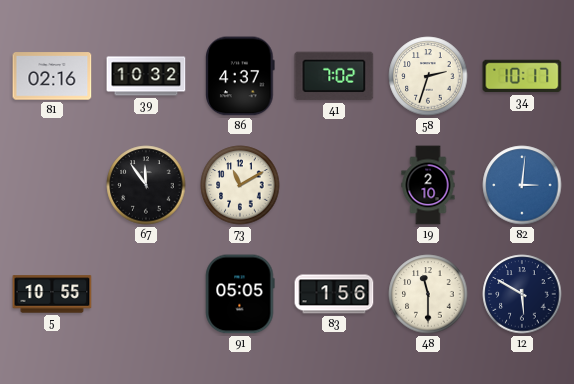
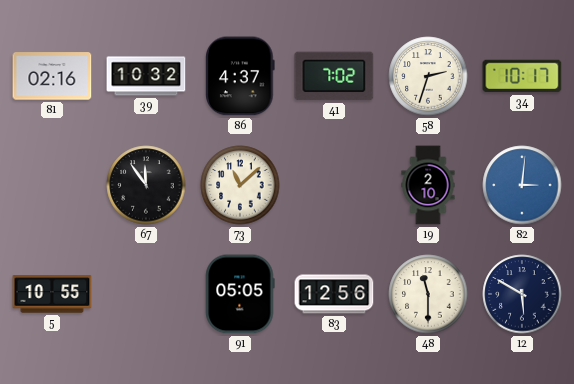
73: 11:10 -> 11:08 (240, 185)
83: 1:56 -> 12:56 (334, 294)
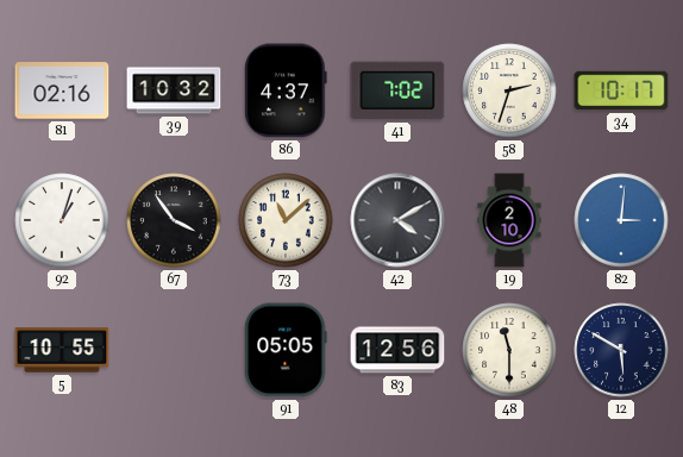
92: none -> 1:03 (62, 220)
67: 11:54 -> 3:54 (174, 220)
42: none -> 4:10 (397, 220)
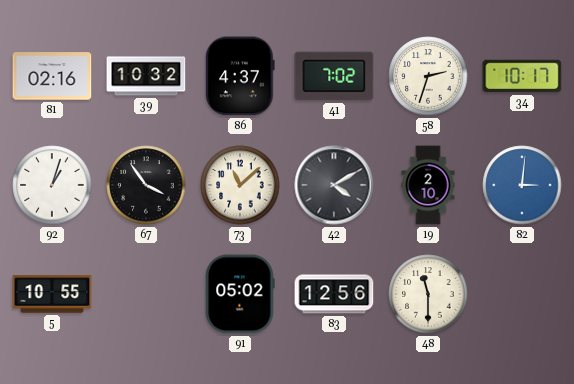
91: 05:05 -> 05:02 (240, 294)
12: 5:50 -> none (621, 350)
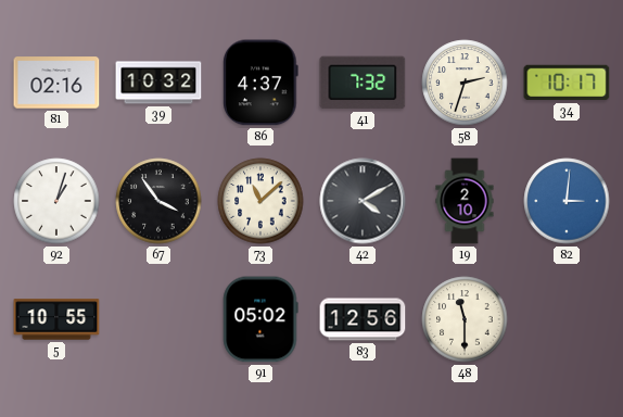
41: 7:02 -> 7:32 (363, 83)
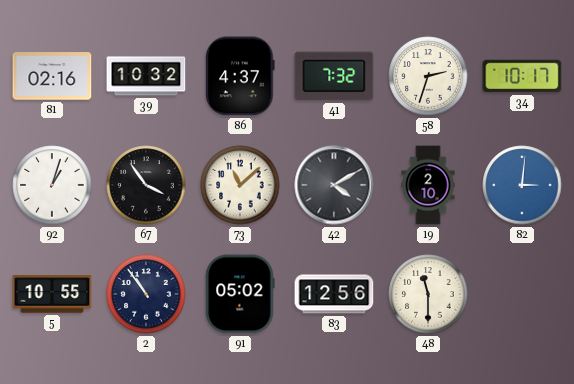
2: none -> 10:54 (146, 294)
